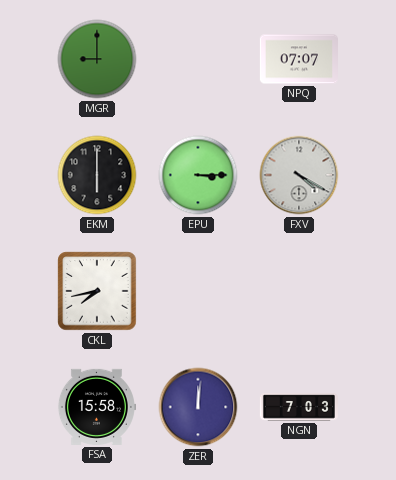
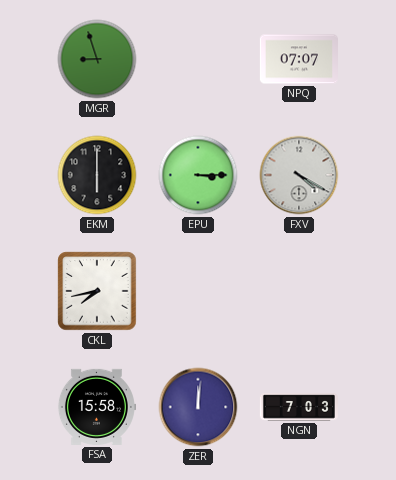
MGR: 9:00 -> 8:57 (97, 59)
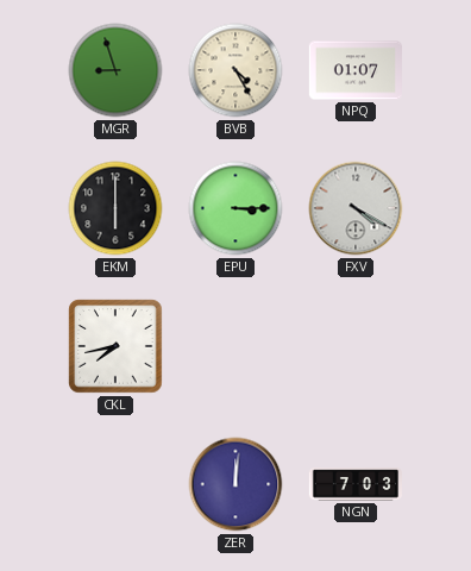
BVB: none -> 4:25 (235, 70)
NPQ: 07:07 -> 01:07 (356, 70)
FSA: 15:58 -> none (96, 407)
